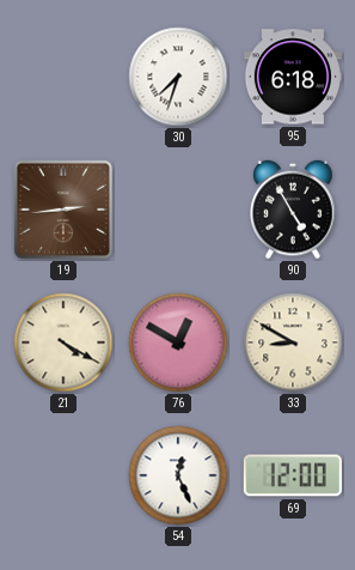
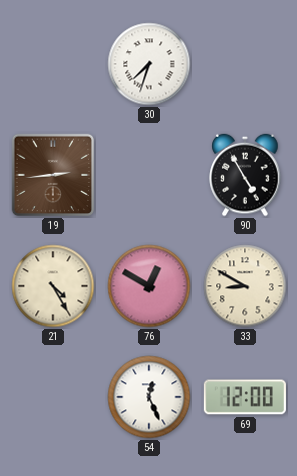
95: 6:18 -> none (293, 77)
21: 4:20 -> 4:25 (53, 286)
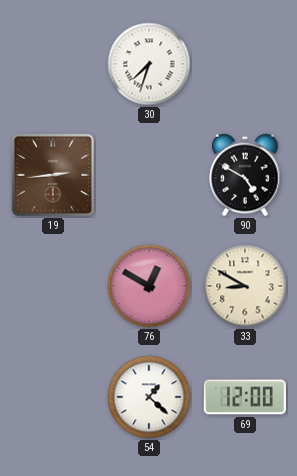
90: 4:55 -> 4:50 (245, 175)
21: 4:25 -> none (53, 286)
54: 12:26 -> 1:22 (149, 397)
